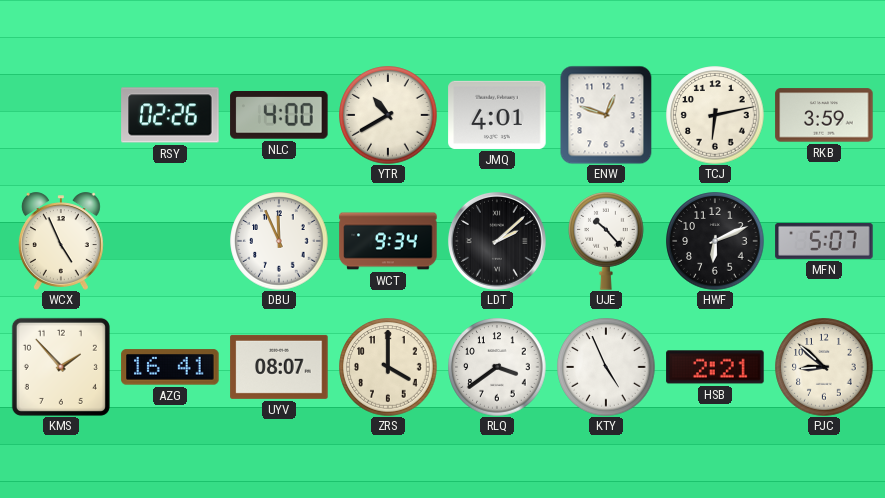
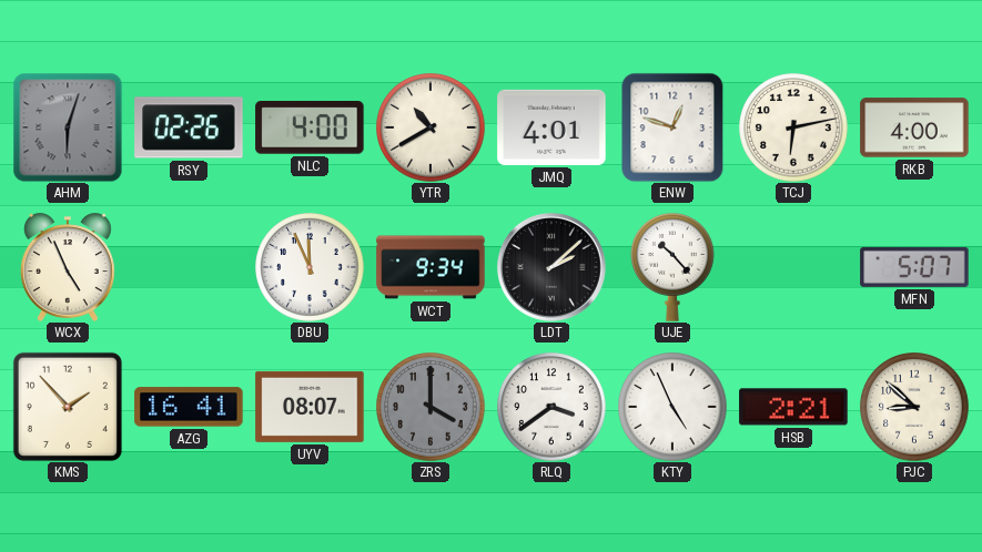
AHM: none -> 6:03 (68, 127)
RKB: 3:59 -> 4:00 (914, 127)
HWF: 6:11 -> none (715, 241)
ZRS dial: cream -> grey (431, 407)
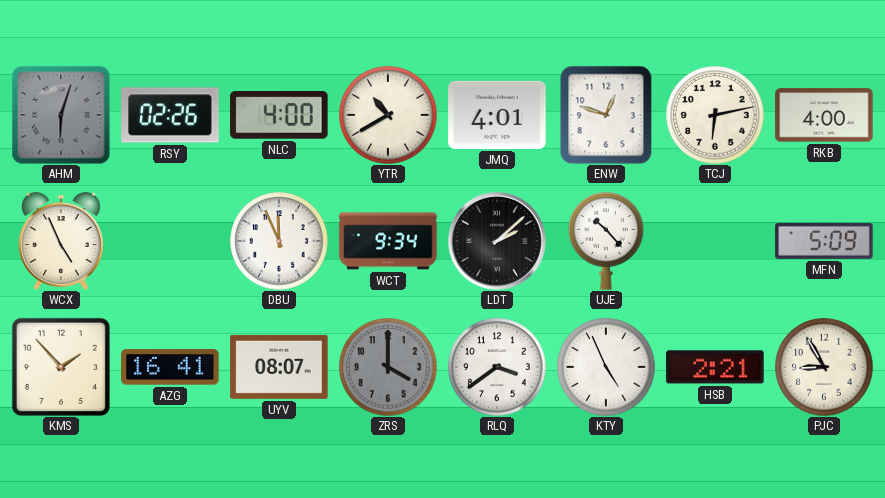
MFN: 5:07 -> 5:09 (824, 241)
PJC: 8:52 -> 8:55 (824, 367)
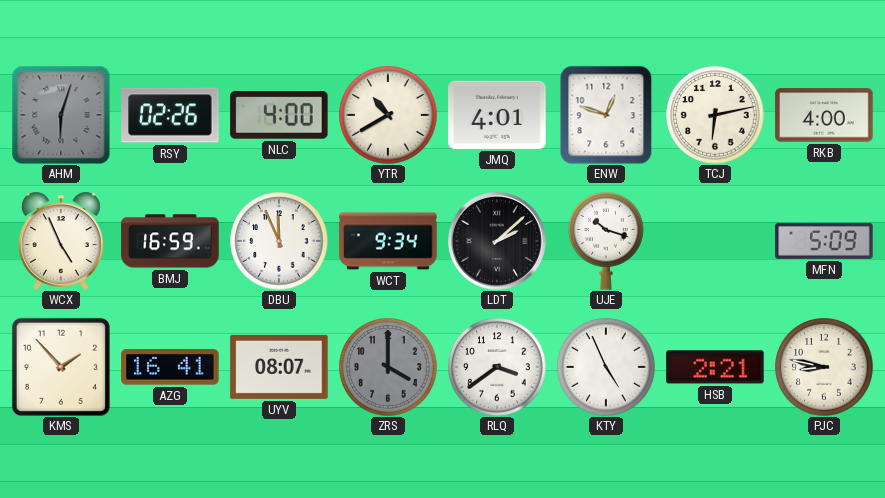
BMJ: none -> 16:59 (170, 241)
UJE: 10:23 -> 10:18 (606, 241)
PJC: 8:55 -> 8:47 (824, 367)
